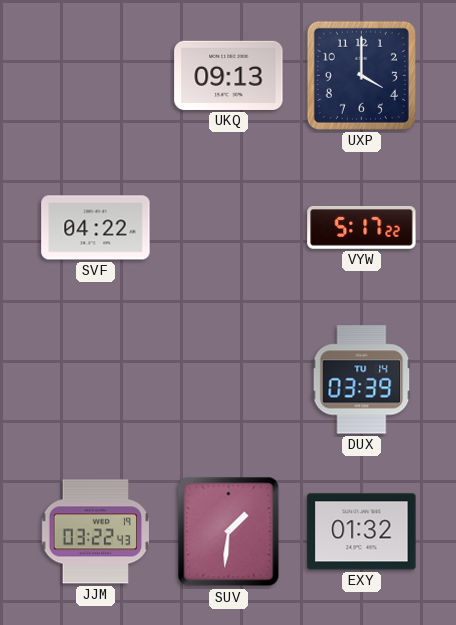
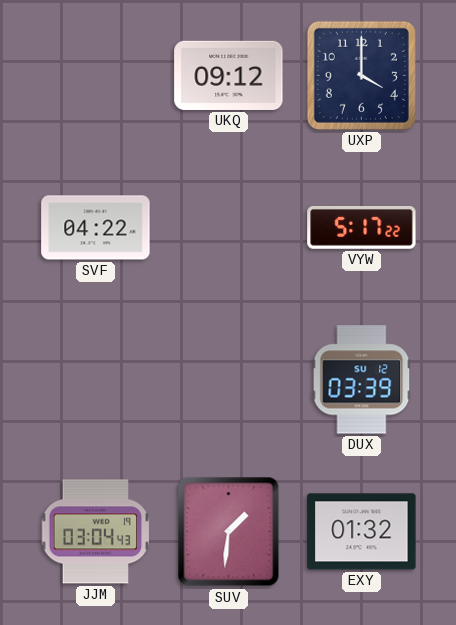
UKQ: 09:13 -> 09:12 (229, 75)
DUX date: TU 14 -> SU 12 (362, 380)
JJM: 03:22 -> 03:04 (96, 532)
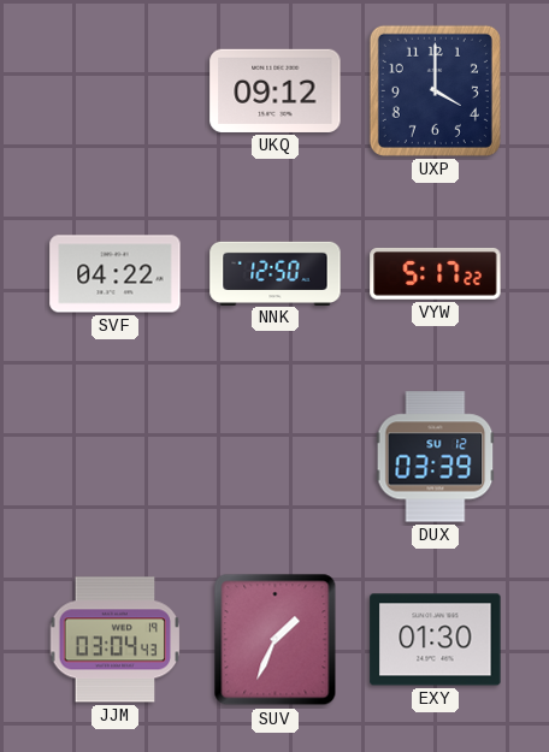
NNK: none -> 12:50 (276, 273)
SUV: 1:31 -> 1:34 (276, 640)
EXY: 01:32 -> 01:30 (436, 640)
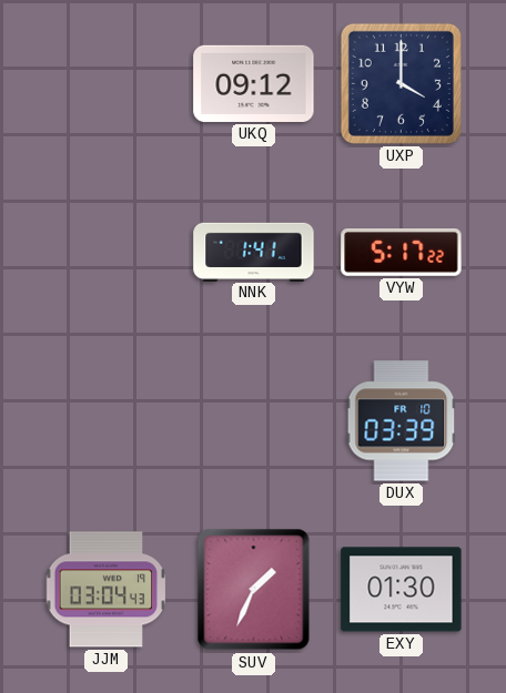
SVF: 04:22 -> none (116, 274)
NNK: 12:50 -> 1:41 (254, 252)
DUX date: SU 12 -> FR 10 (402, 421)
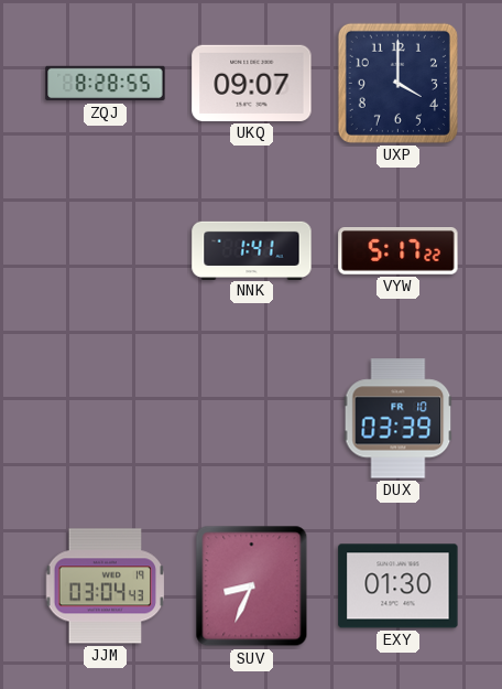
ZQJ: none -> 8:28 (106, 84)
UKQ: 09:12 -> 09:07 (252, 83)
SUV: 1:34 -> 8:34 (252, 586)
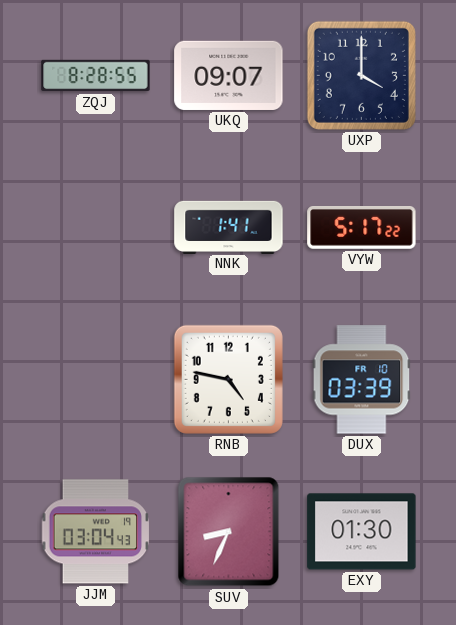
RNB: none -> 4:47 (228, 379)
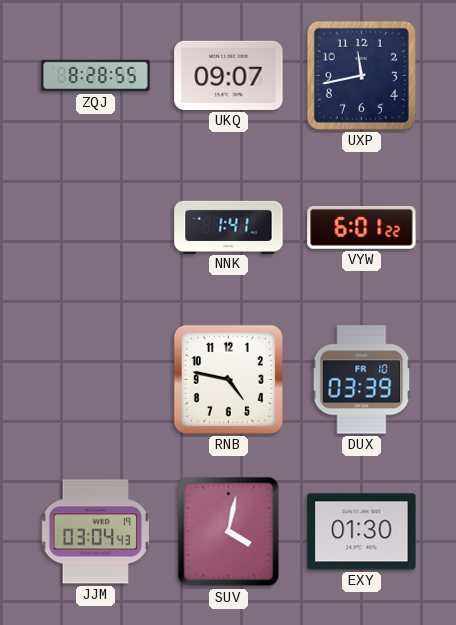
UXP: 4:00 -> 11:43 (361, 75)
VYW: 5:17 -> 6:01 (362, 228)
SUV: 8:34 -> 4:02 (229, 532)
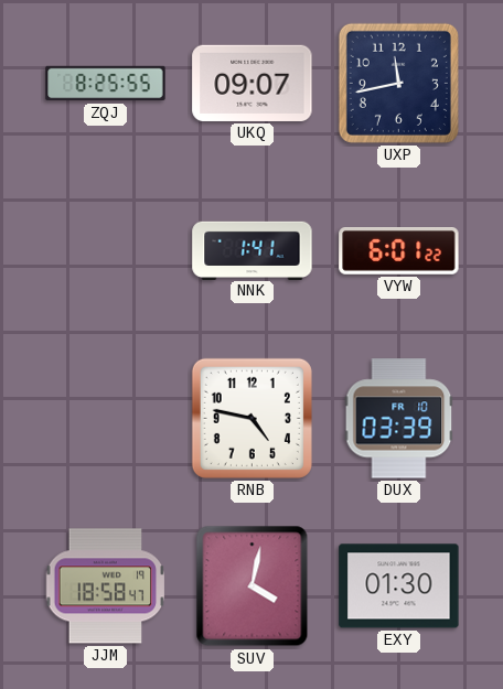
ZQJ: 8:28 -> 8:25 (106, 84)
JJM: 03:04 -> 18:58 (106, 586)
